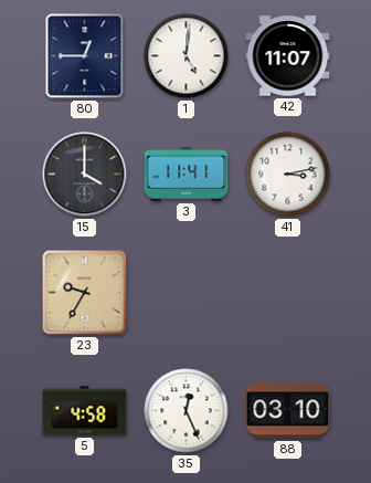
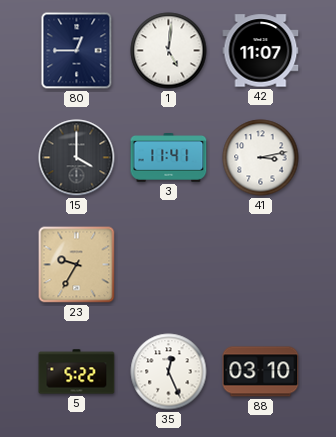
5: 4:58 -> 5:22 (77, 372)
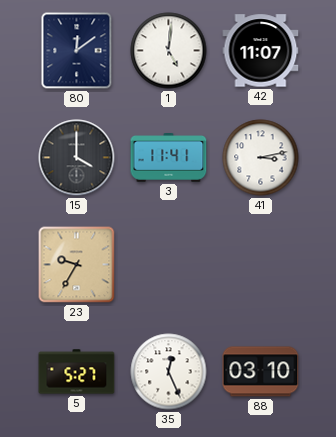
80: 12:45 -> 12:09 (77, 51)
5: 5:22 -> 5:27 (77, 372)
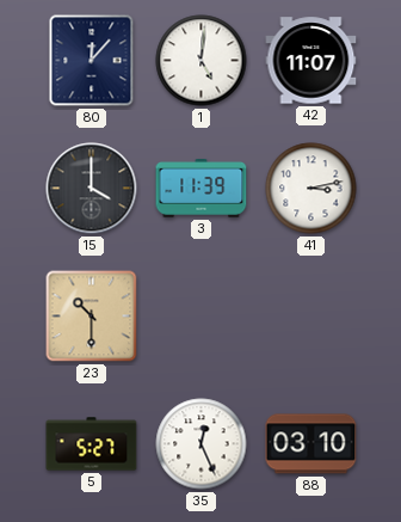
80: 12:09 -> 12:07 (92, 61)
3: 11:41 -> 11:39 (202, 189)
23: 9:35 -> 10:30 (92, 317)
